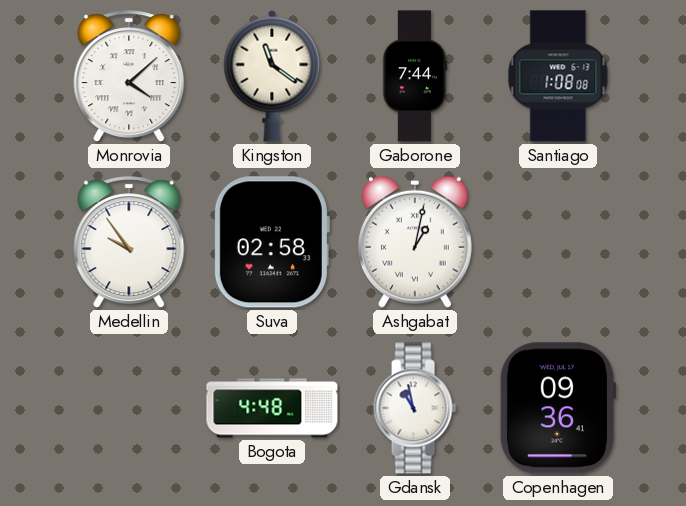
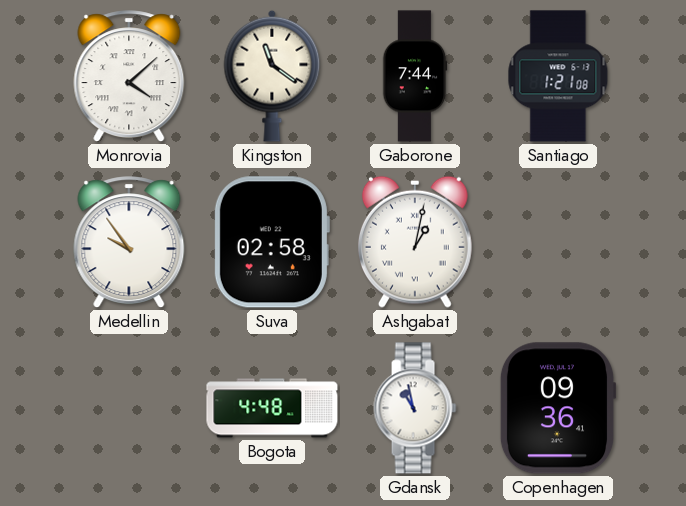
Santiago: 1:08 -> 1:21 (558, 76)
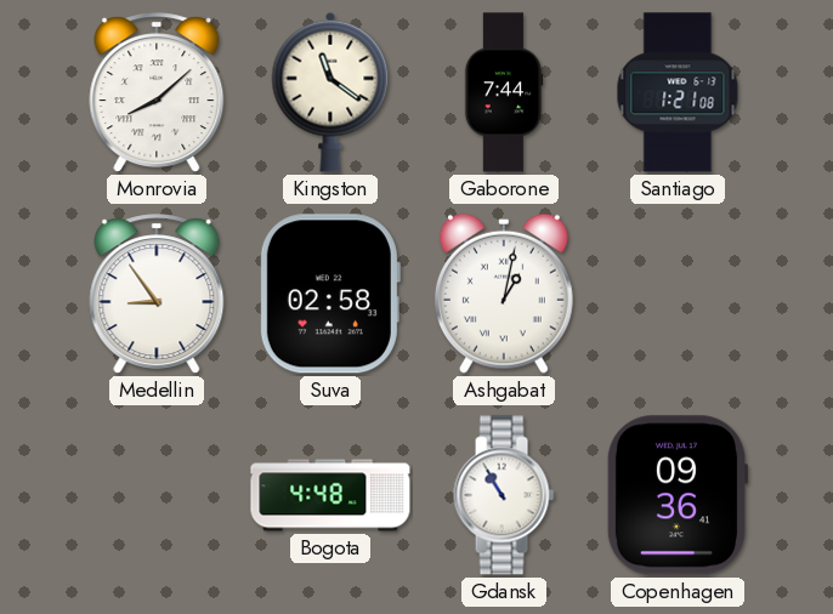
Monrovia: 4:08 -> 8:08 (157, 93)
Medellin: 9:54 -> 8:54 (157, 295)
Gdansk: 10:58 -> 10:55 (504, 495)
